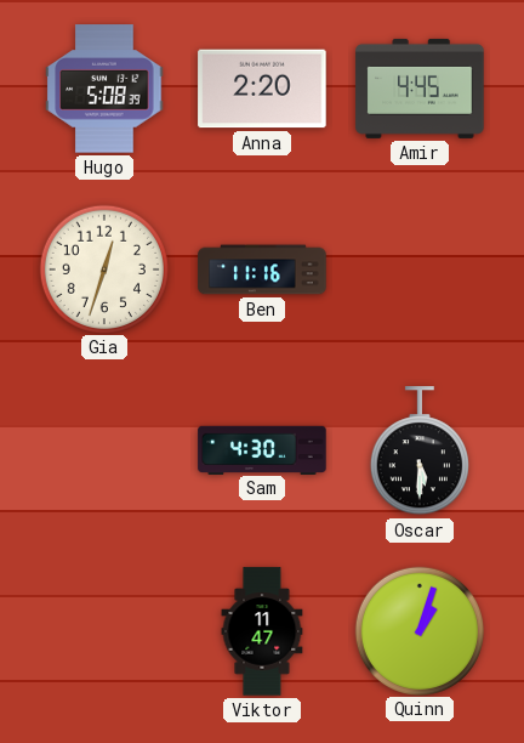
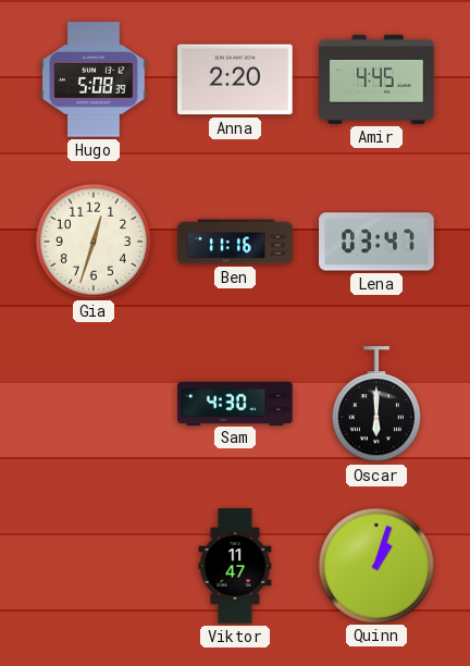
Lena: none -> 03:47 (376, 242)
Oscar: 5:30 -> 6:00 (376, 405)
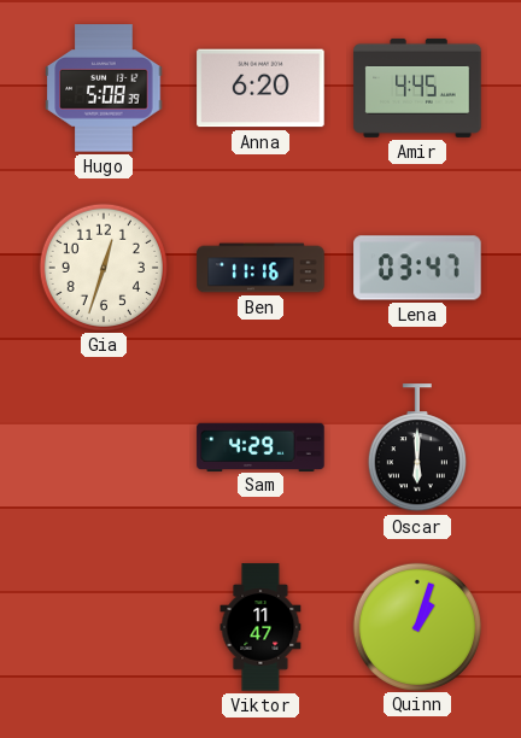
Anna: 2:20 -> 6:20 (260, 88)
Sam: 4:30 -> 4:29 (260, 446)
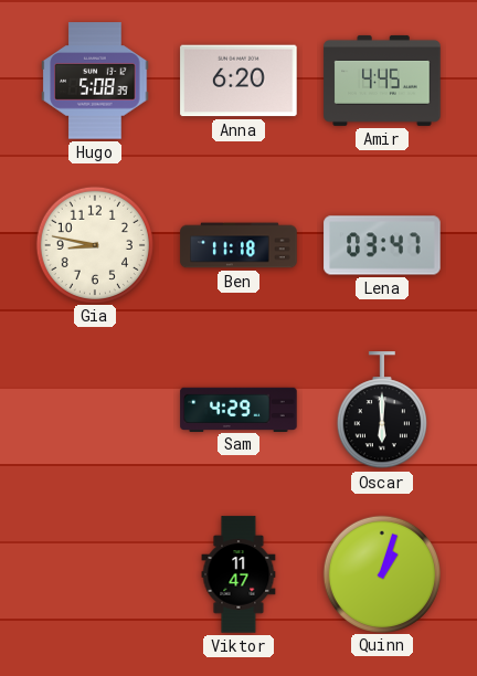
Gia: 12:33 -> 8:47 (94, 244)
Ben: 11:16 -> 11:18 (239, 245)
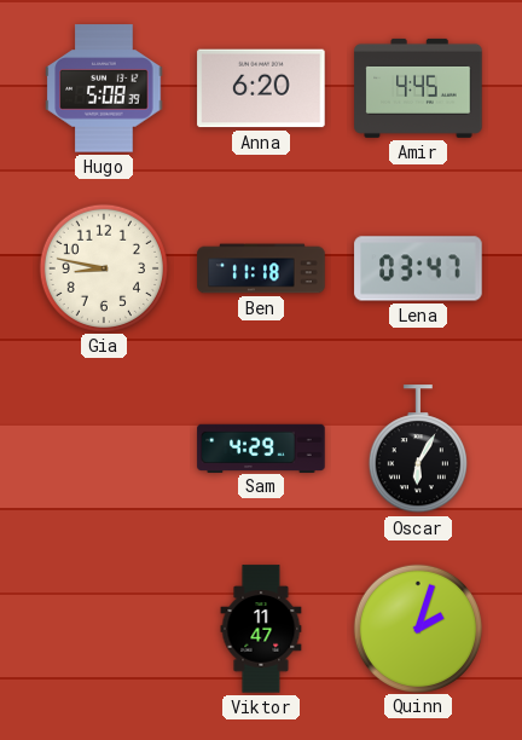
Oscar: 6:00 -> 6:05 (418, 450)
Quinn: 1:03 -> 2:03 (417, 628)
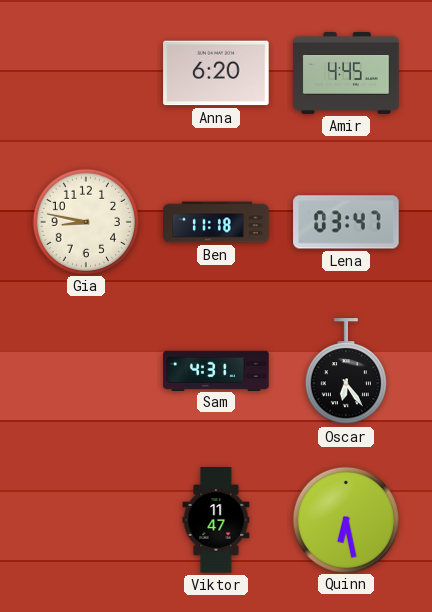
Hugo: 5:08 -> none (104, 88)
Sam: 4:29 -> 4:31 (216, 370)
Oscar: 6:05 -> 6:24 (346, 372)
Quinn: 2:03 -> 6:28 (345, 519)
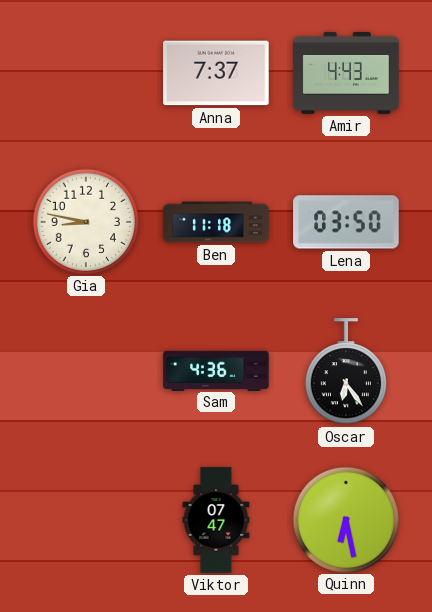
Anna: 6:20 -> 7:37 (216, 73)
Amir: 4:45 -> 4:43 (346, 73)
Lena: 03:47 -> 03:50 (346, 222)
Sam: 4:31 -> 4:36 (216, 370)
Viktor: 11:47 -> 07:47 (216, 520)
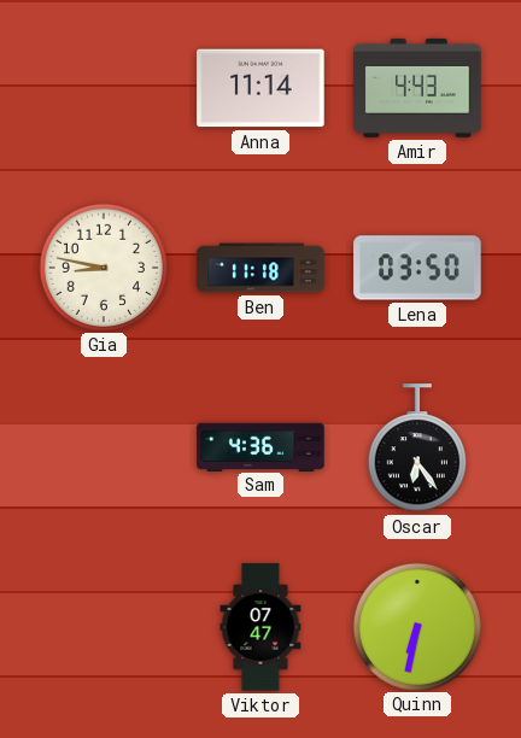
Anna: 7:37 -> 11:14 (260, 88)
Quinn: 6:28 -> 6:32 (416, 626)
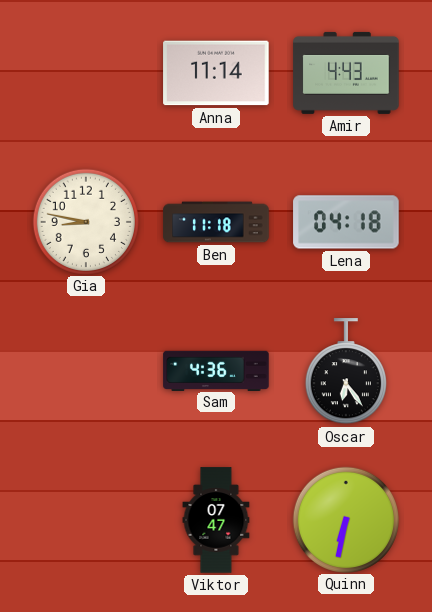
Lena: 03:50 -> 04:18 (346, 222)
